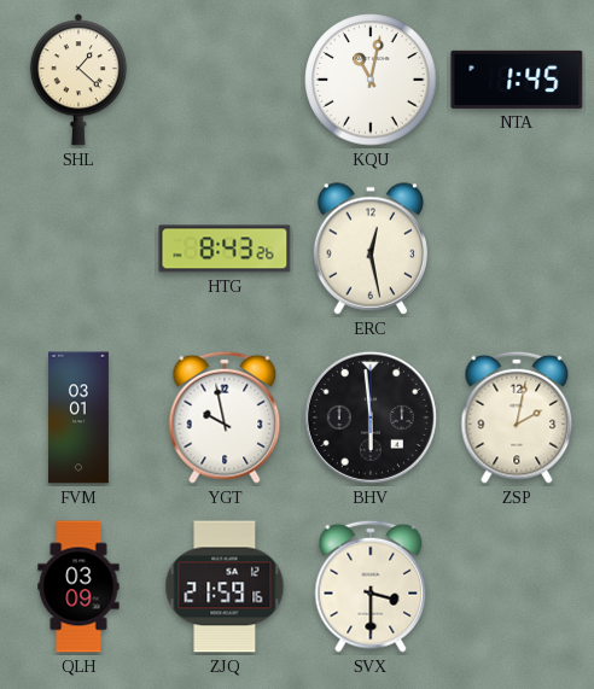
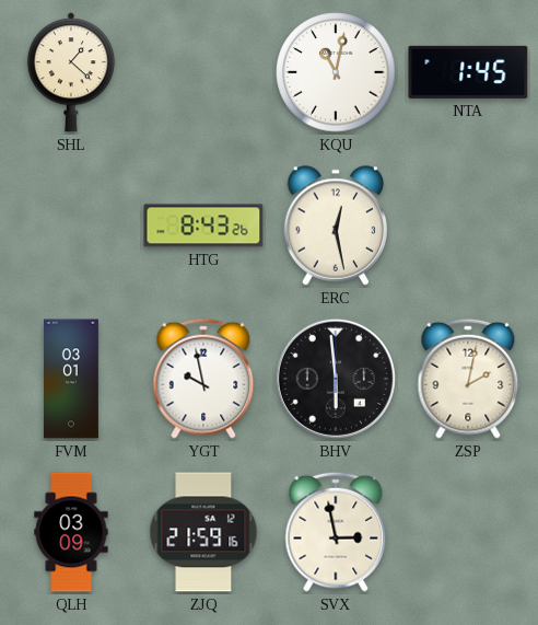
SVX: 3:30 -> 2:58 (336, 532)
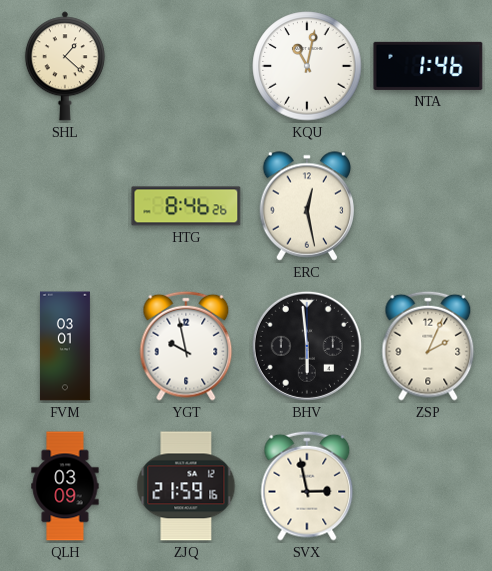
NTA: 1:45 -> 1:46 (428, 66)
HTG: 8:43 -> 8:46 (186, 206)
ZSP: 2:02 -> 2:04 (428, 346)
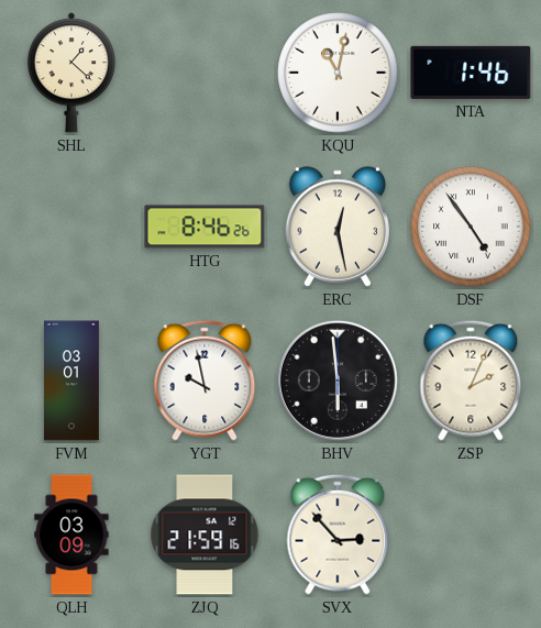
DSF: none -> 4:54 (471, 227)
SVX: 2:58 -> 2:53 (338, 535)
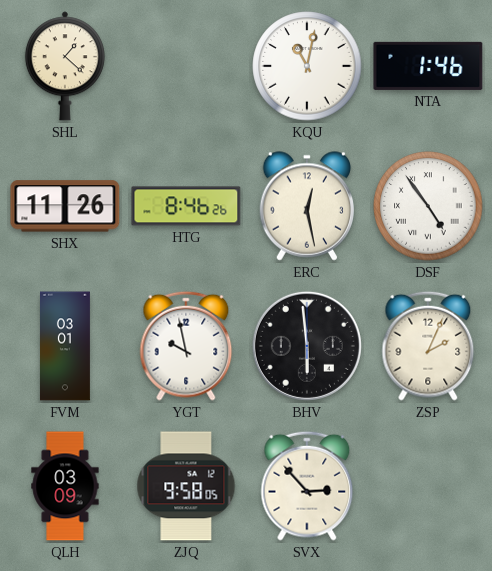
SHX: none -> 11:26 (65, 206)
ZJQ: 21:59 -> 9:58 (186, 486)
